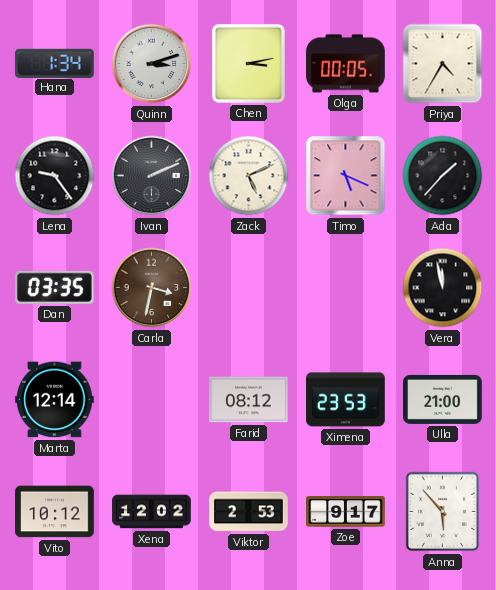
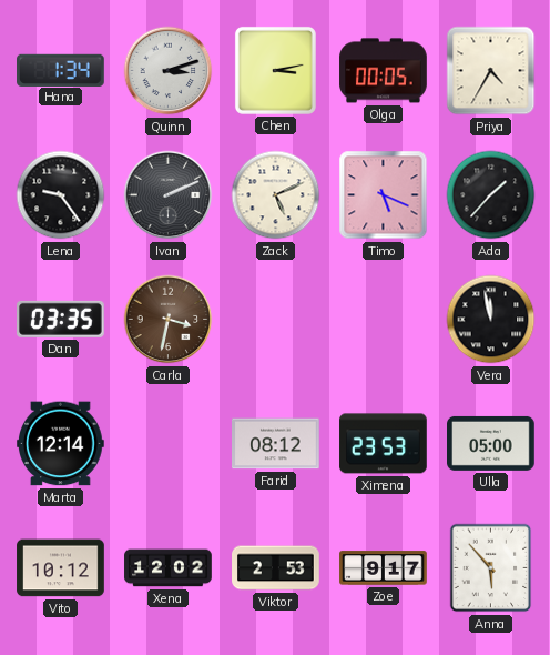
Ulla: 21:00 -> 05:00 (491, 443)
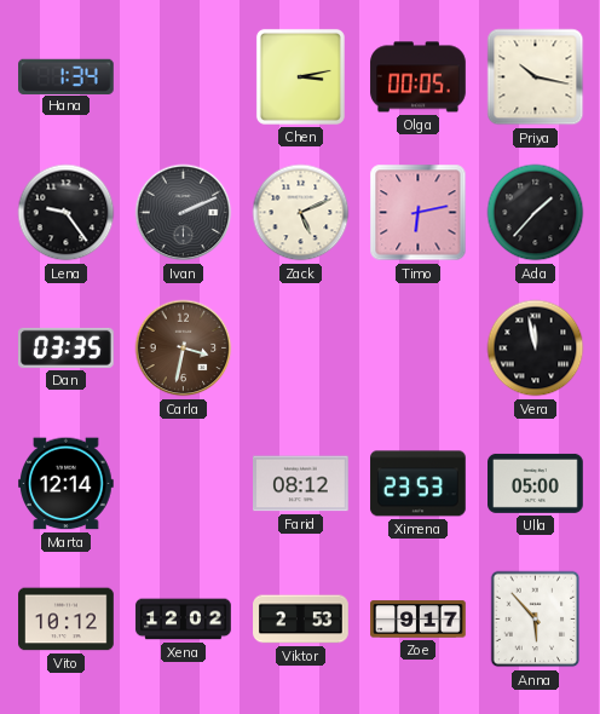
Quinn: 3:12 -> none (169, 71)
Priya: 4:35 -> 10:17 (536, 77)
Timo: 5:19 -> 6:13 (419, 213)
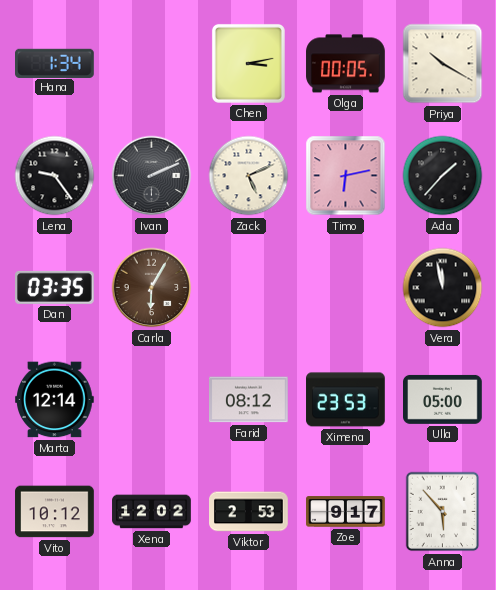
Priya: 10:17 -> 10:20 (443, 64)
Carla: 3:32 -> 6:05 (152, 288)
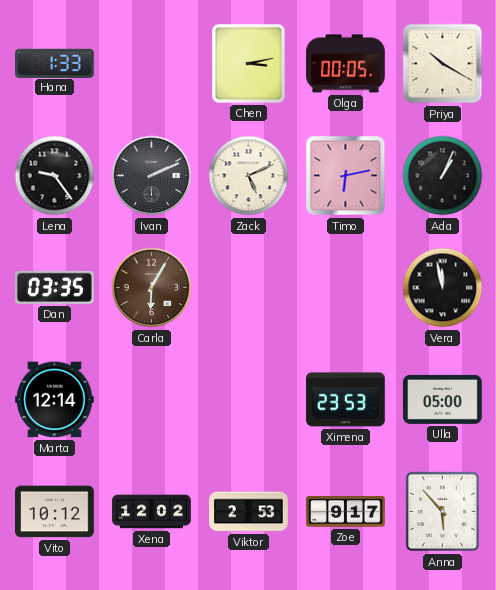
Hana: 1:34 -> 1:33 (55, 63)
Ada: 1:37 -> 1:04 (443, 176)
Farid: 08:12 -> none (249, 400)
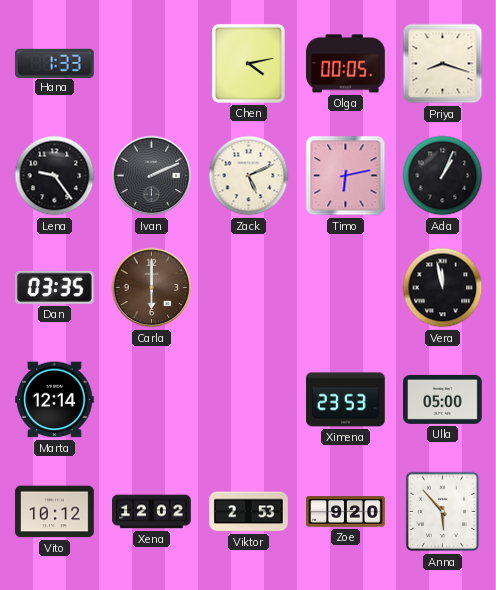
Chen: 3:13 -> 4:13 (248, 63)
Priya: 10:20 -> 8:18 (443, 64)
Carla: 6:05 -> 6:00 (152, 288)
Zoe: 9:17 -> 9:20 (346, 512)
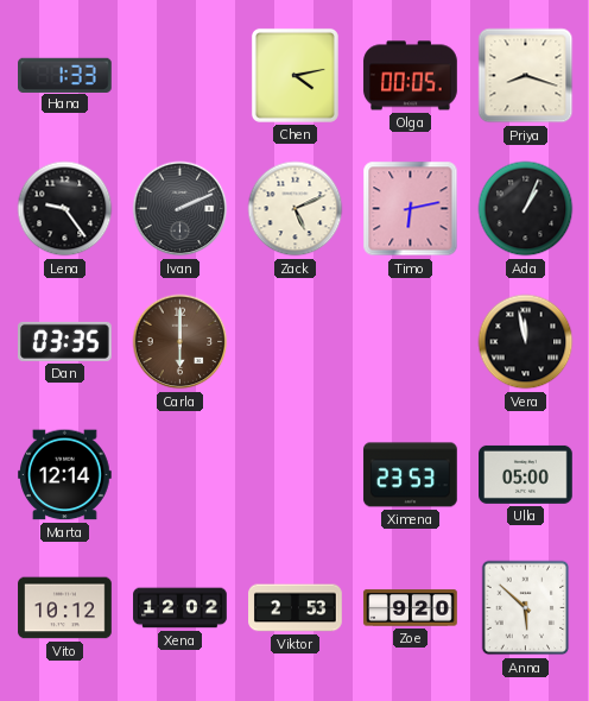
Anna: 5:53 -> 5:52 (526, 608)
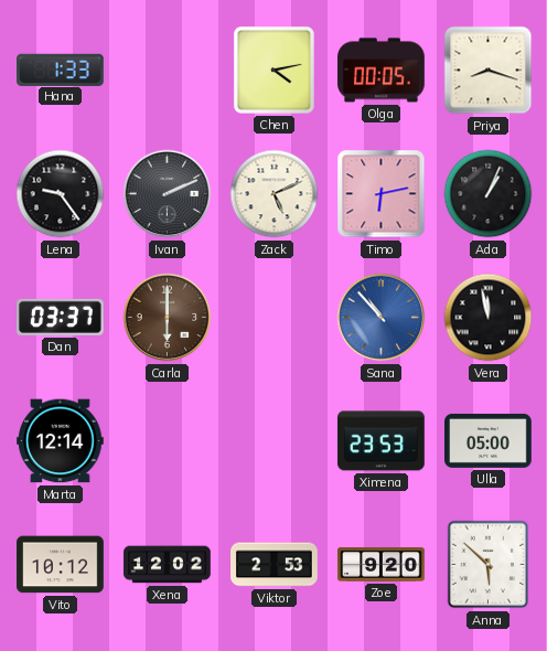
Dan: 03:35 -> 03:37 (61, 317)
Sana: none -> 10:53 (382, 318)
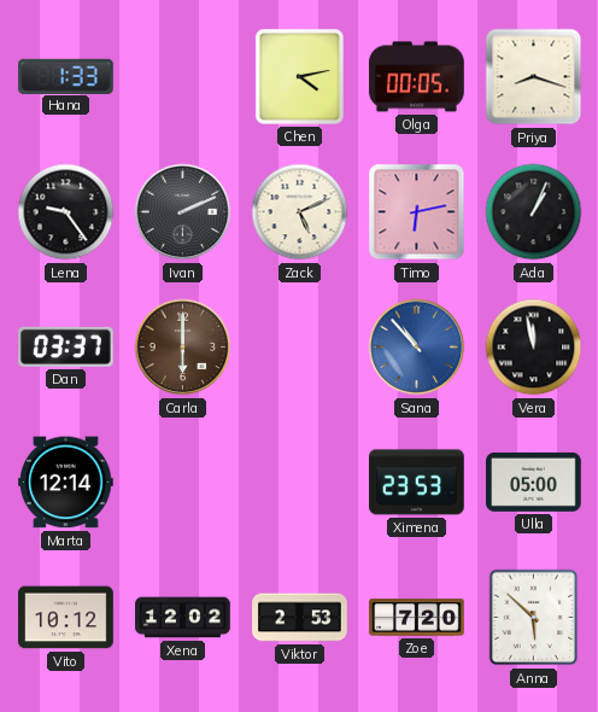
Zoe: 9:20 -> 7:20 (417, 618)
